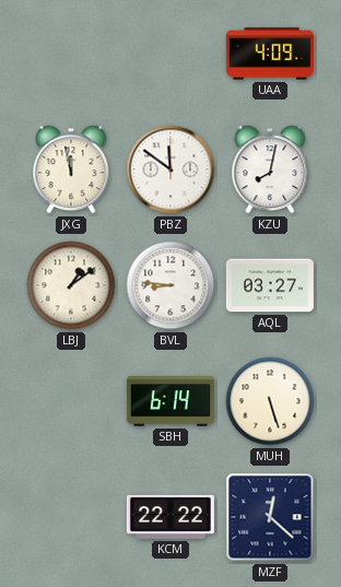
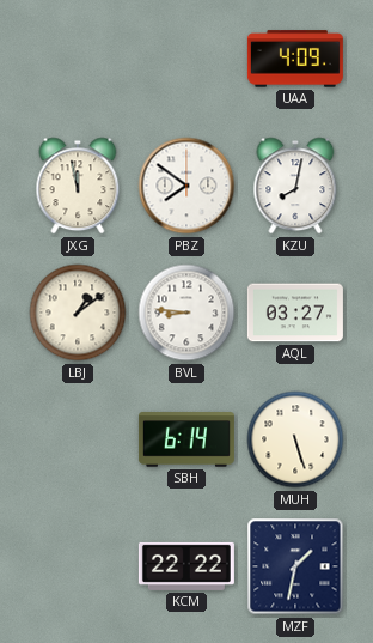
PBZ: 11:51 -> 7:51 (186, 186)
MZF: 12:22 -> 1:32 (295, 566)
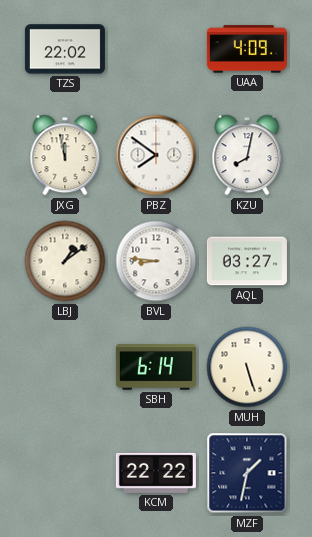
TZS: none -> 22:02 (65, 49)
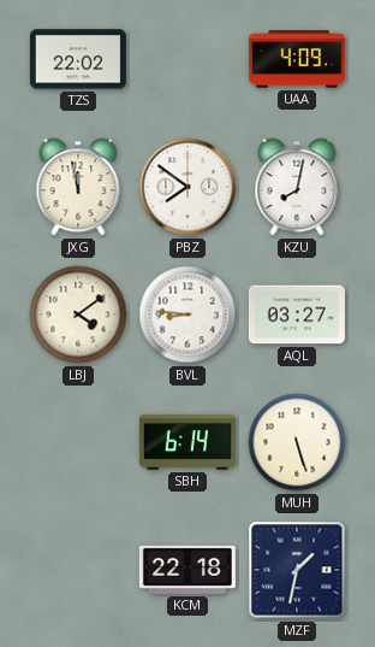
LBJ: 1:09 -> 4:09 (78, 314)
KCM: 22:22 -> 22:18 (187, 570)
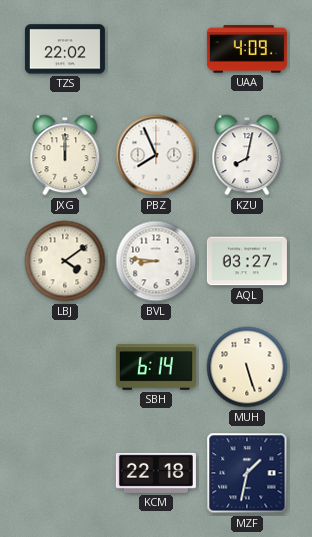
JXG: 11:58 -> 12:00 (65, 155)
PBZ: 7:51 -> 7:56 (156, 155)
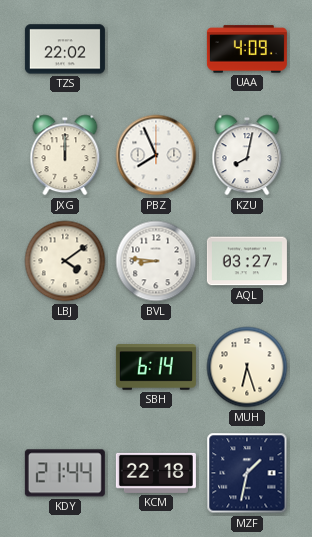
MUH: 5:27 -> 6:27 (247, 367)
KDY: none -> 21:44 (65, 473)
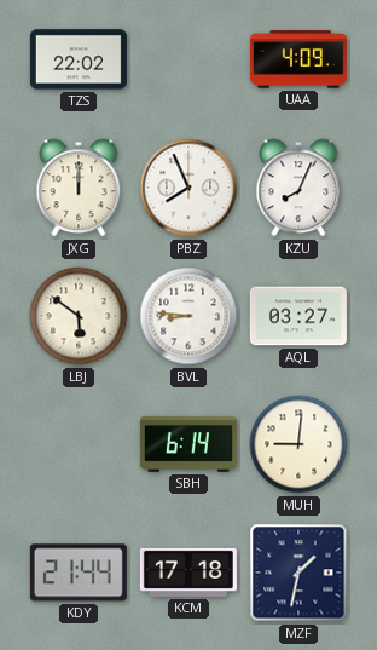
KZU: 8:02 -> 8:04 (298, 188)
LBJ: 4:09 -> 5:51 (79, 316)
MUH: 6:27 -> 9:01 (298, 444)
KCM: 22:18 -> 17:18 (188, 573)
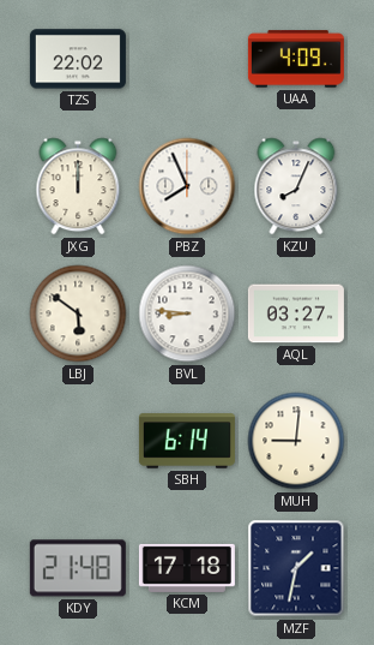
KDY: 21:44 -> 21:48 (78, 568)
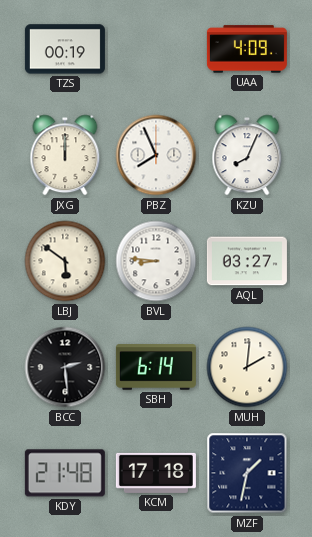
TZS: 22:02 -> 00:19 (65, 49)
BCC: none -> 2:29 (65, 367)
MUH: 9:01 -> 2:01 (247, 367)
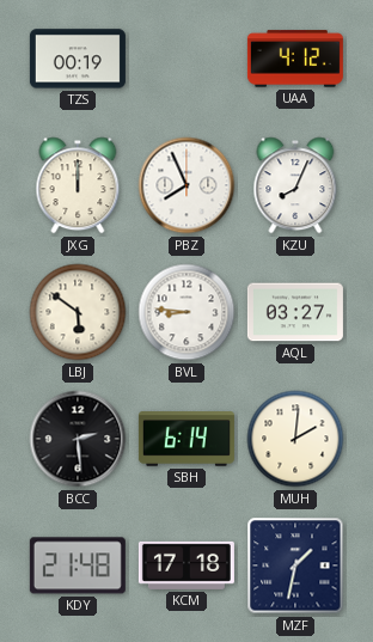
UAA: 4:09 -> 4:12 (295, 59)
